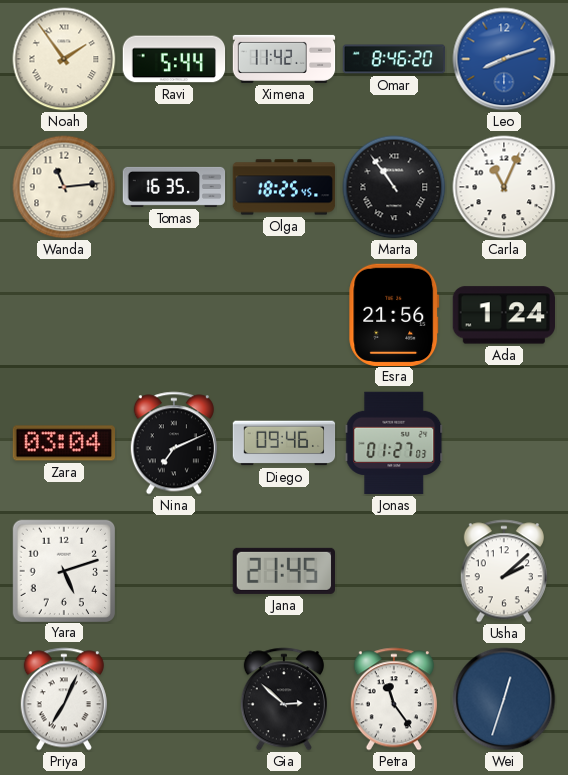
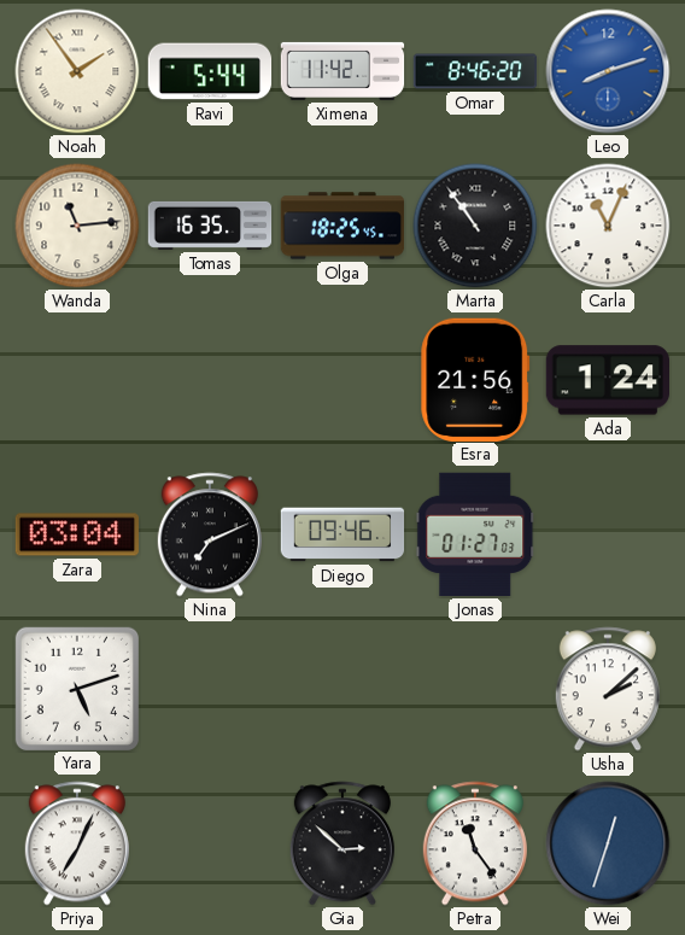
Jana: 21:45 -> none (283, 571)
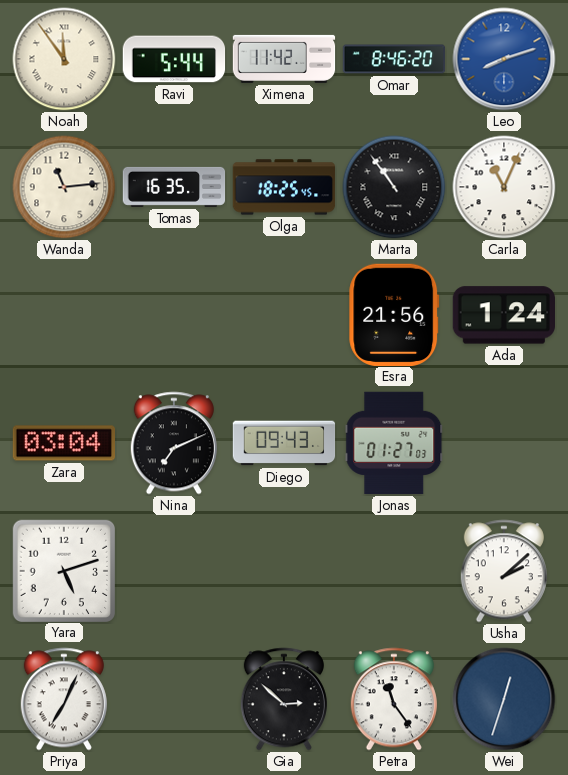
Noah: 1:54 -> 11:54 (64, 59)
Diego: 09:46 -> 09:43 (284, 443)
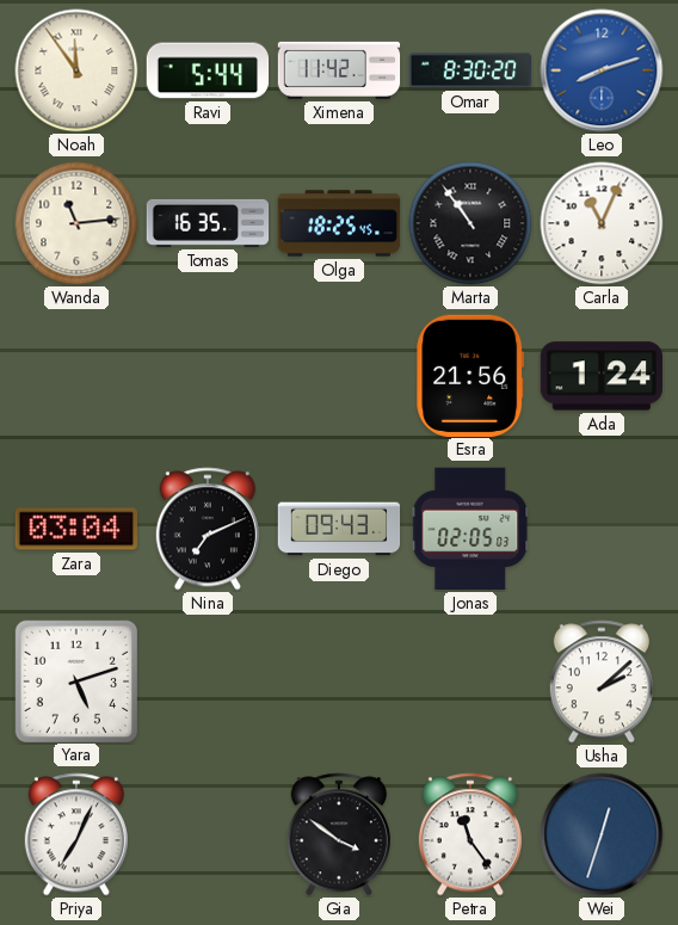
Omar: 8:46 -> 8:30 (470, 70)
Jonas: 01:27 -> 02:05 (470, 529)
Gia: 2:52 -> 3:51 (339, 834)
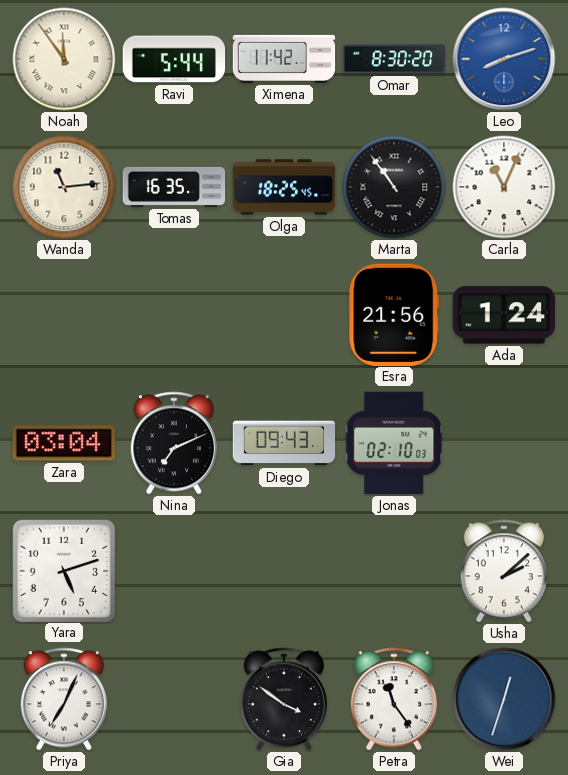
Jonas: 02:05 -> 02:10 (394, 443)
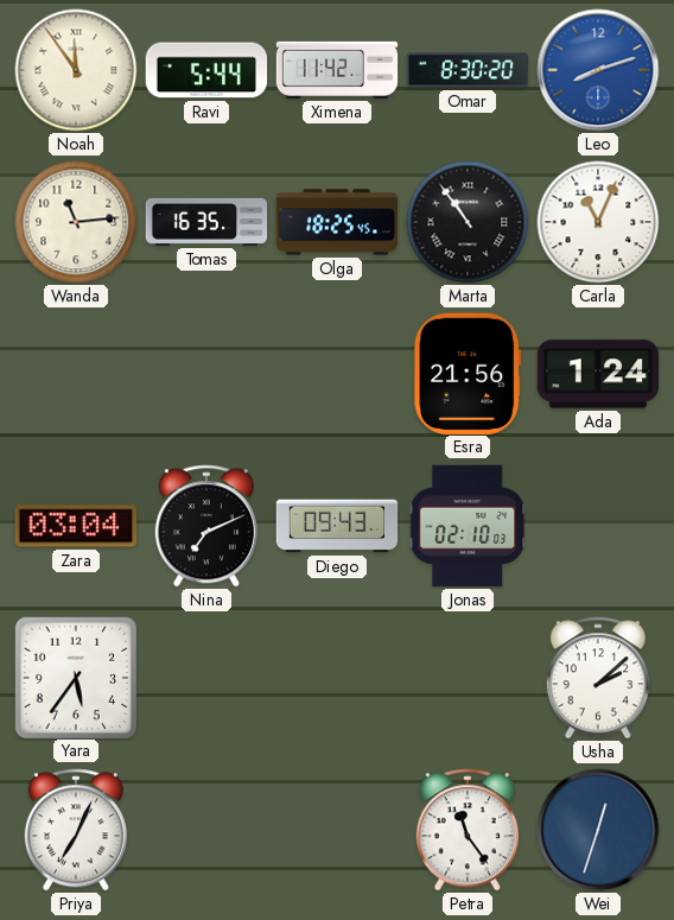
Yara: 5:12 -> 5:36 (75, 677)
Gia: 3:51 -> none (284, 699)
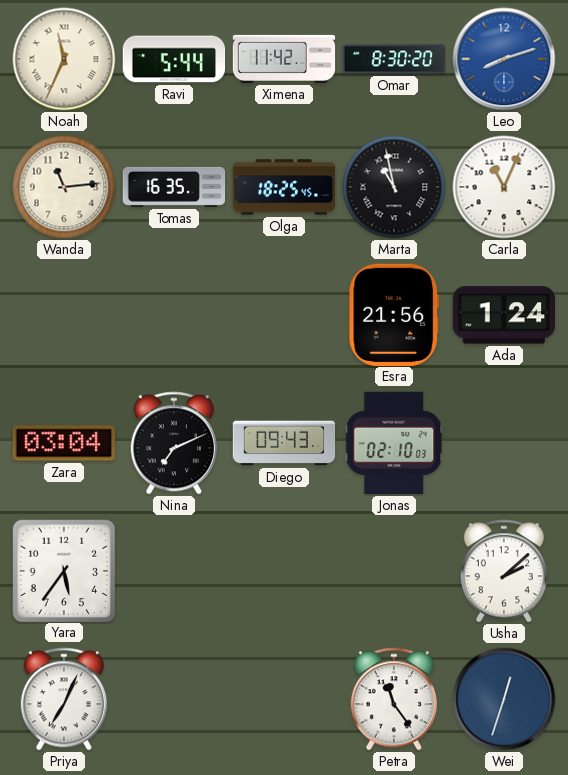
Noah: 11:54 -> 11:34 (64, 59)
Marta: 10:54 -> 10:58 (394, 187)
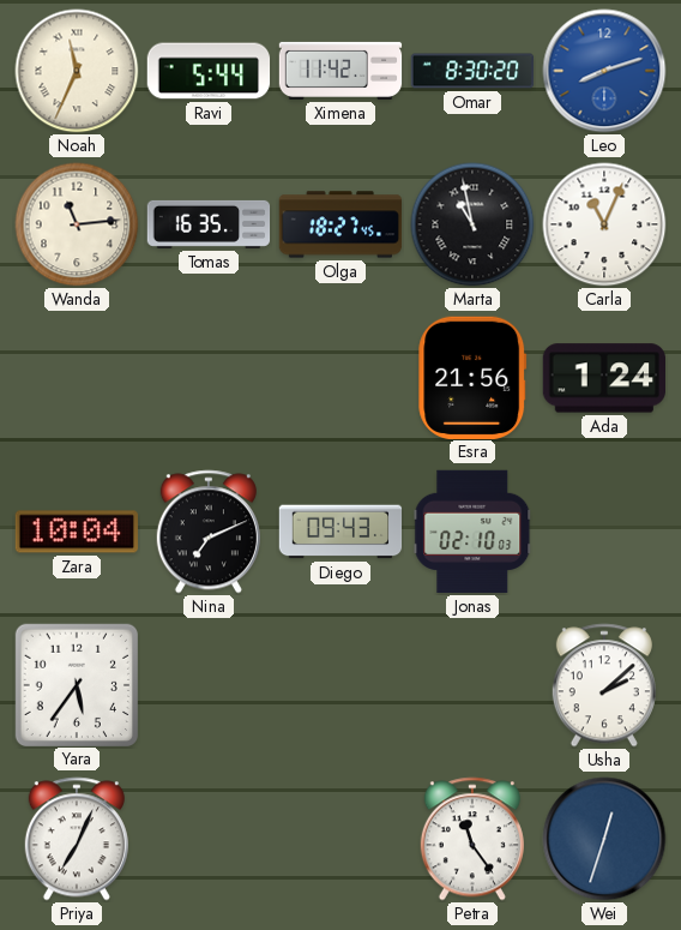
Olga: 18:25 -> 18:27 (340, 224)
Zara: 03:04 -> 10:04 (76, 532)
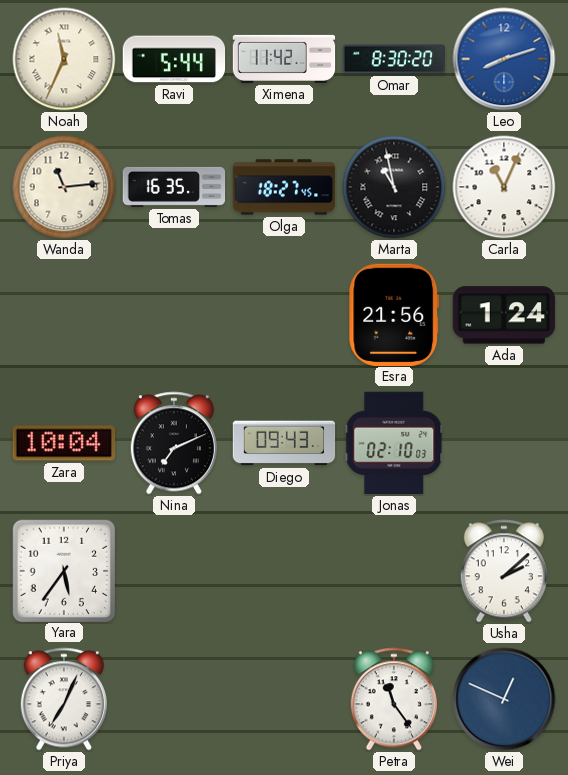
Wei: 12:33 -> 12:49 (504, 699)
